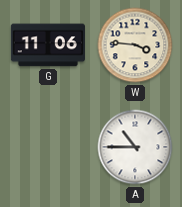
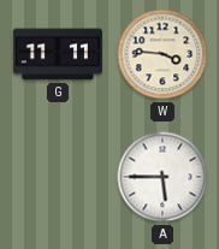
G: 11:06 -> 11:11 (58, 54)
A: 10:45 -> 5:45 (162, 177)
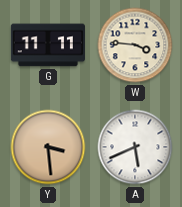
Y: none -> 3:29 (48, 147)
A: 5:45 -> 5:41 (135, 147)
